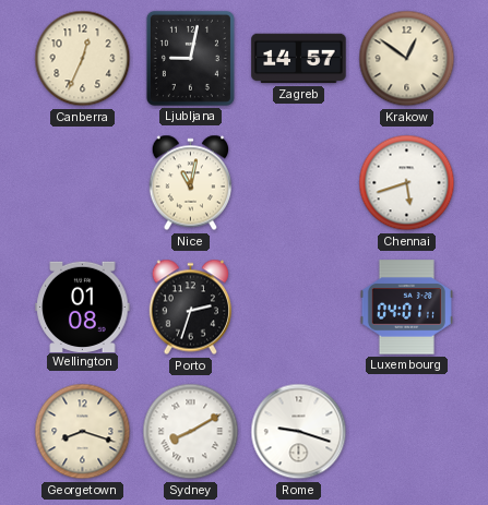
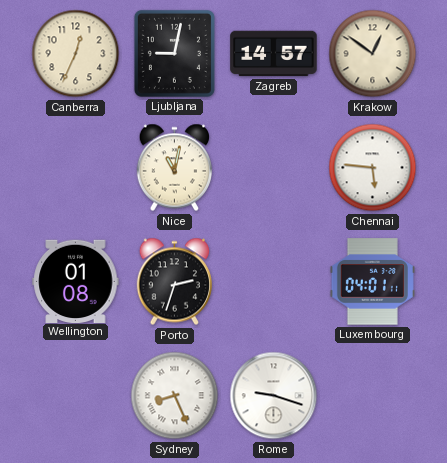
Chennai: 5:42 -> 5:46 (373, 168)
Georgetown: 8:18 -> none (83, 432)
Sydney: 8:10 -> 8:26 (175, 396)
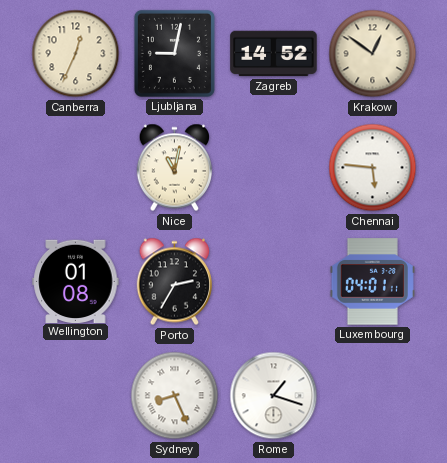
Zagreb: 14:57 -> 14:52 (274, 54)
Porto: 2:33 -> 2:35 (174, 282)
Rome: 9:18 -> 1:18 (274, 396)
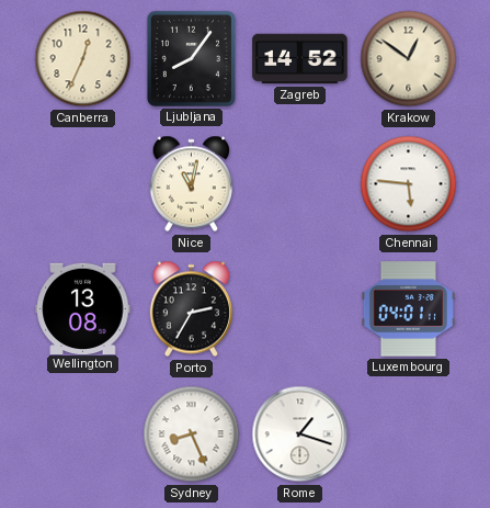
Ljubljana: 9:02 -> 8:06 (191, 58)
Wellington: 01:08 -> 13:08 (83, 308)
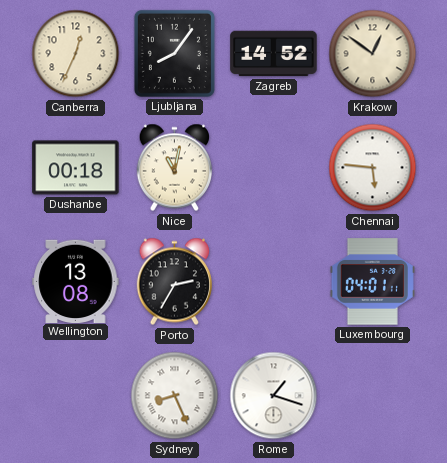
Dushanbe: none -> 00:18 (76, 168)
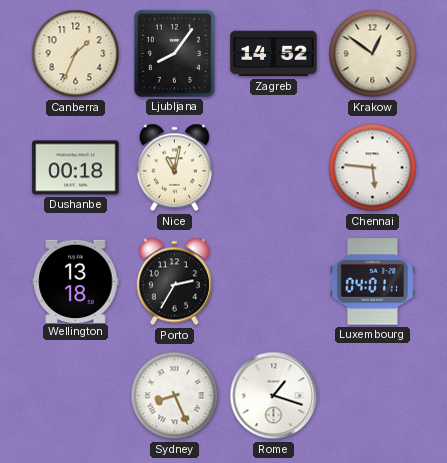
Canberra: 12:34 -> 1:34 (76, 54)
Wellington: 13:08 -> 13:18 (76, 281)
